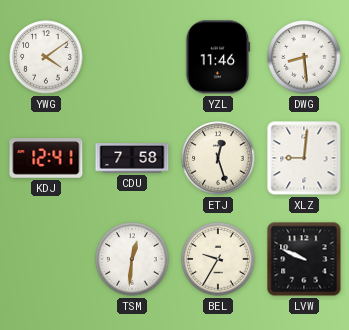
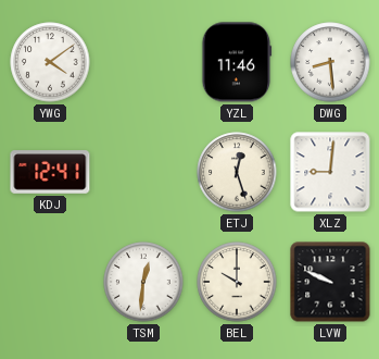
CDU: 7:58 -> none (132, 158)
BEL: 9:35 -> 10:00 (237, 282)
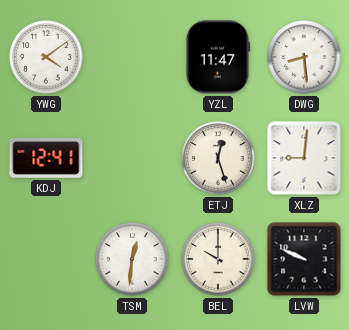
YZL: 11:46 -> 11:47 (218, 57)
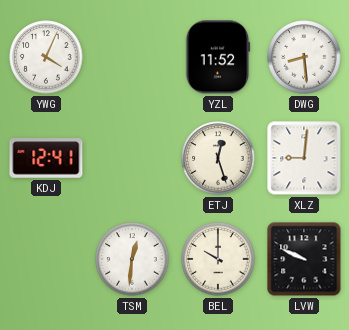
YWG: 4:09 -> 4:04 (46, 57)
YZL: 11:47 -> 11:52 (218, 57)
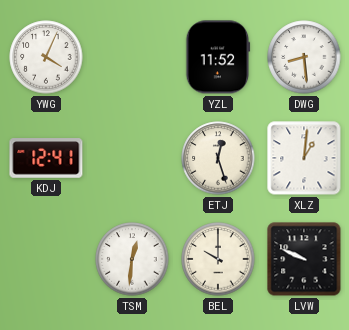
XLZ: 9:01 -> 1:01 (304, 158)
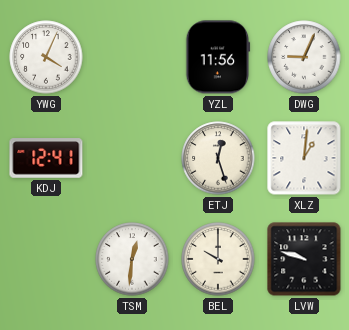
YZL: 11:52 -> 11:56 (218, 57)
DWG: 8:29 -> 9:04 (304, 57)
LVW: 9:49 -> 9:48 (304, 259)
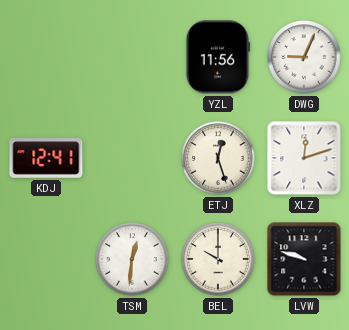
YWG: 4:04 -> none (46, 57)
XLZ: 1:01 -> 12:12 (304, 158)
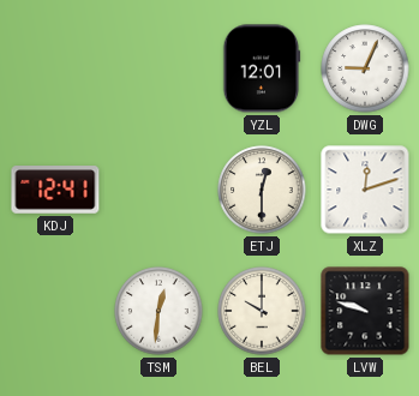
YZL: 11:56 -> 12:01 (262, 68)
ETJ: 12:27 -> 12:30 (262, 190)
